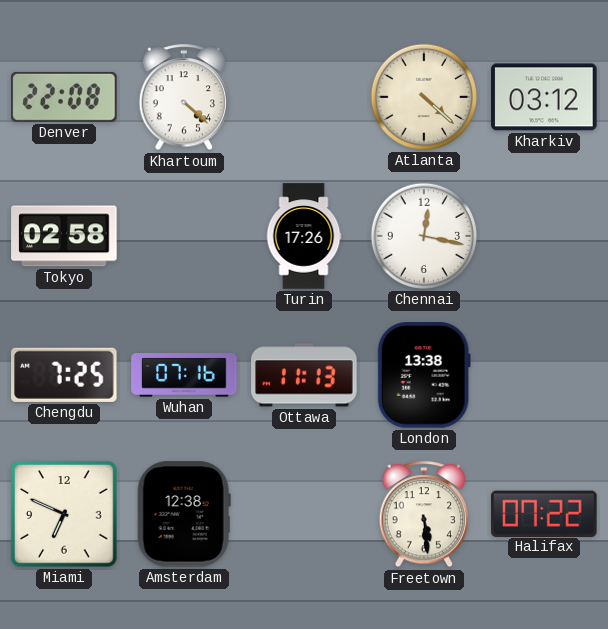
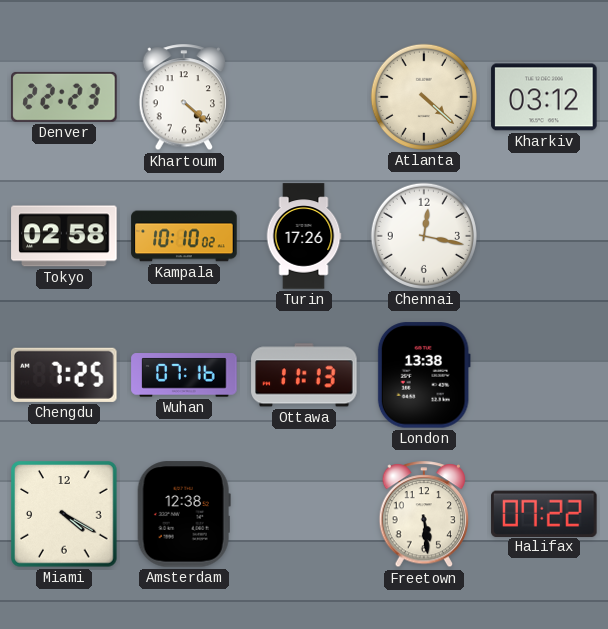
Denver: 22:08 -> 22:23 (64, 97)
Kampala: none -> 10:10 (184, 236)
Miami: 6:49 -> 4:20 (64, 514)
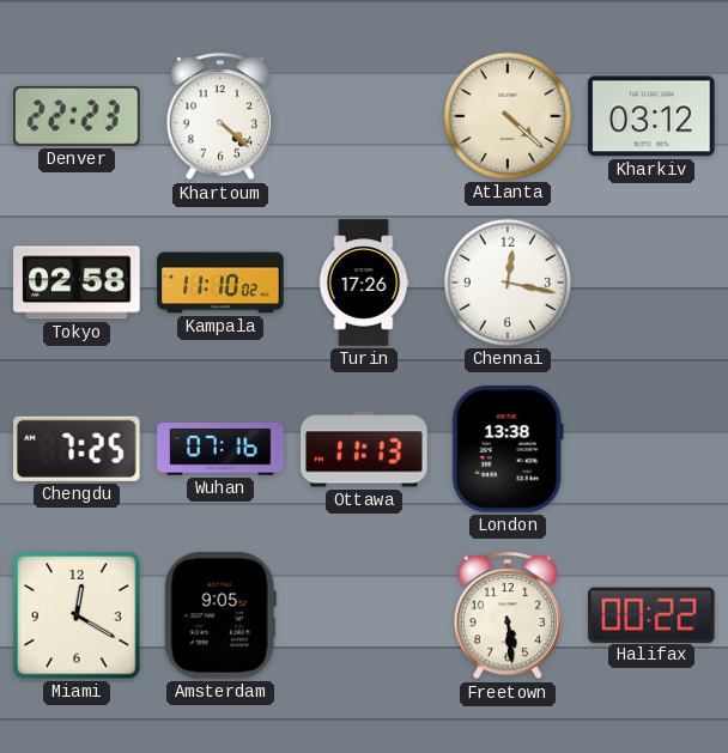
Kampala: 10:10 -> 11:10 (220, 283)
Miami: 4:20 -> 12:20 (77, 615)
Amsterdam: 12:38 -> 9:05 (220, 615)
Halifax: 07:22 -> 00:22 (651, 614)
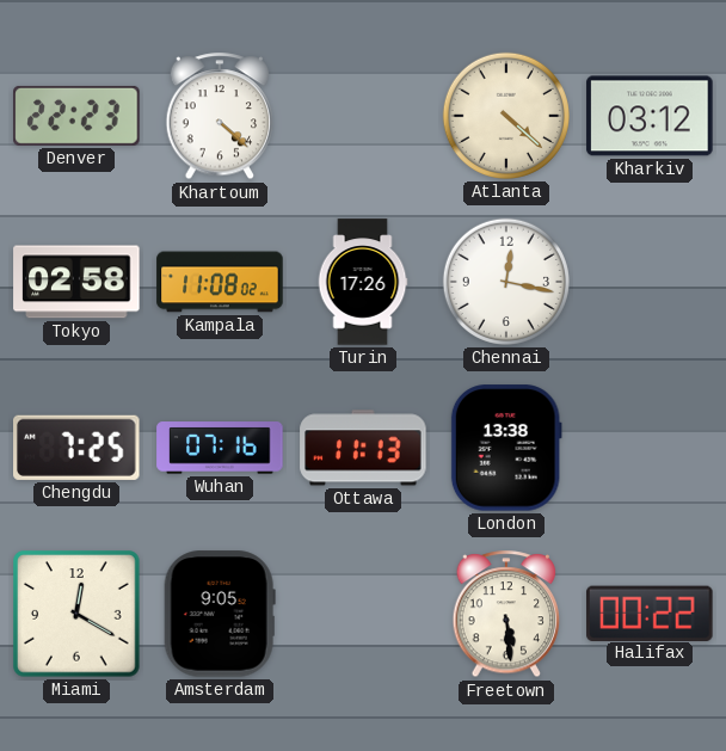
Kampala: 11:10 -> 11:08 (220, 282)
